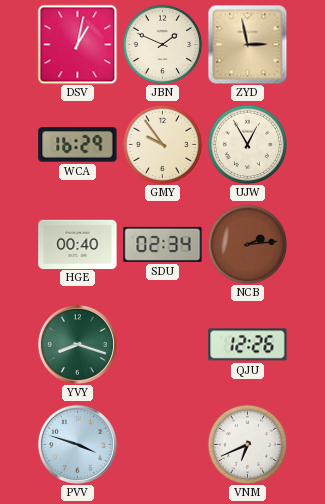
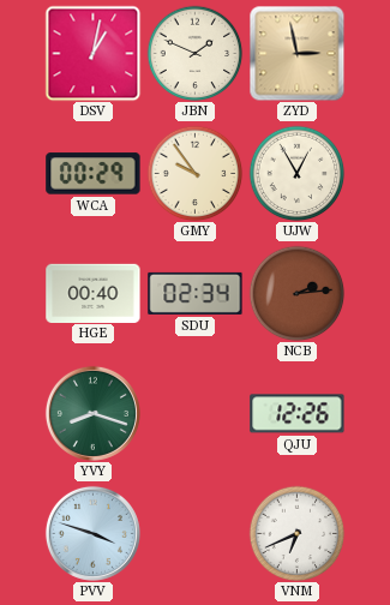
WCA: 16:29 -> 00:29 (94, 174)
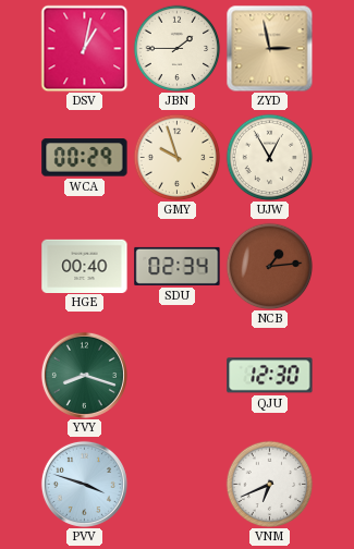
JBN: 1:49 -> 1:45 (176, 48)
GMY: 9:54 -> 9:57 (176, 157)
NCB: 2:14 -> 1:14 (269, 266)
QJU: 12:26 -> 12:30 (270, 376)
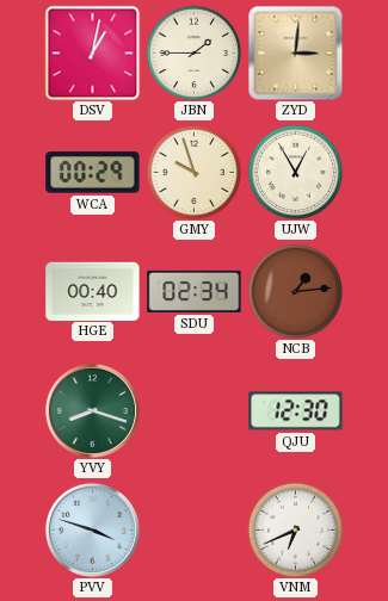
ZYD: 2:58 -> 3:01 (295, 52)
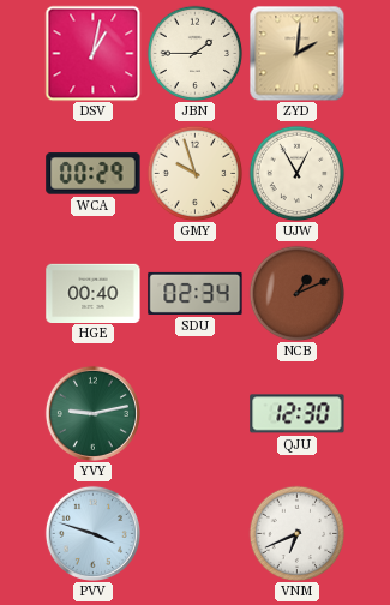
ZYD: 3:01 -> 2:01 (296, 53)
NCB: 1:14 -> 1:11 (296, 293)
YVY: 8:18 -> 9:13 (92, 413)
